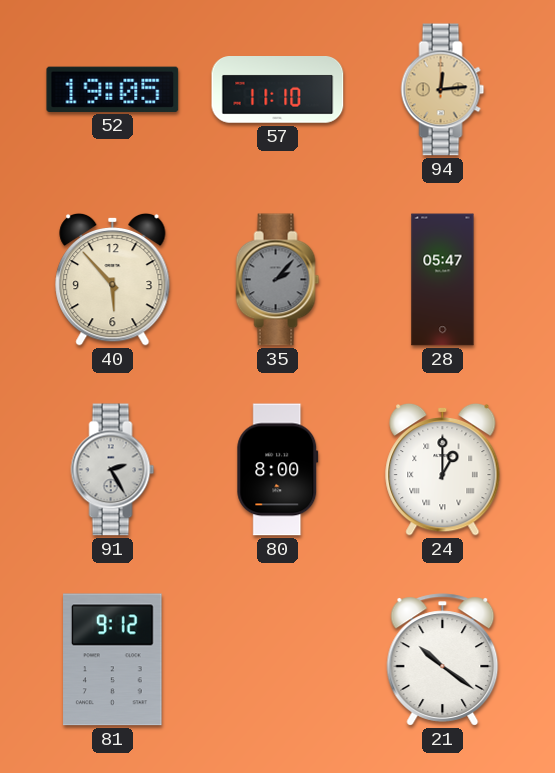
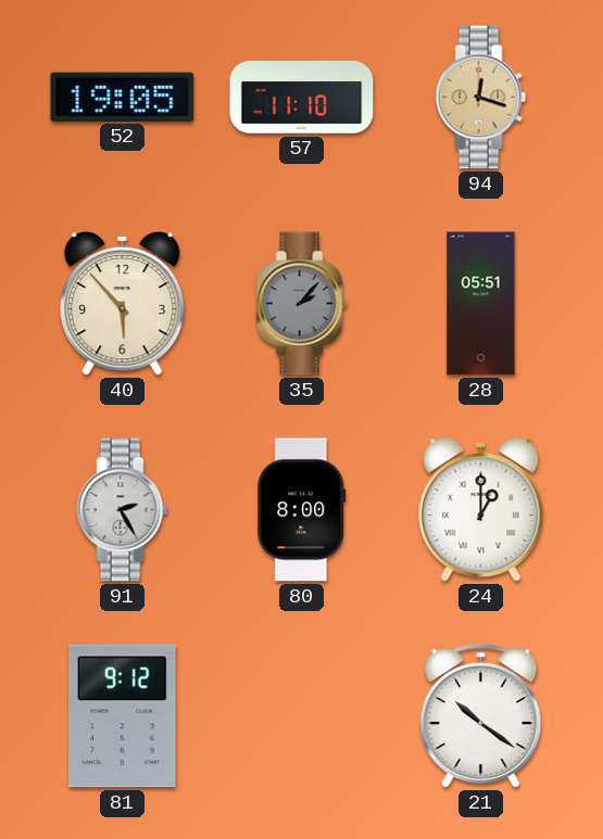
94: 12:14 -> 12:18 (481, 98)
28: 05:47 -> 05:51 (481, 304)
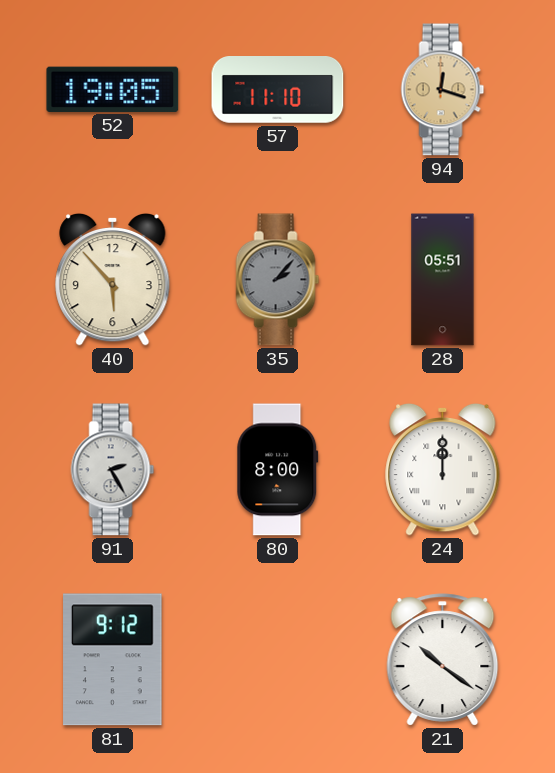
24: 1:00 -> 12:00 (443, 469)
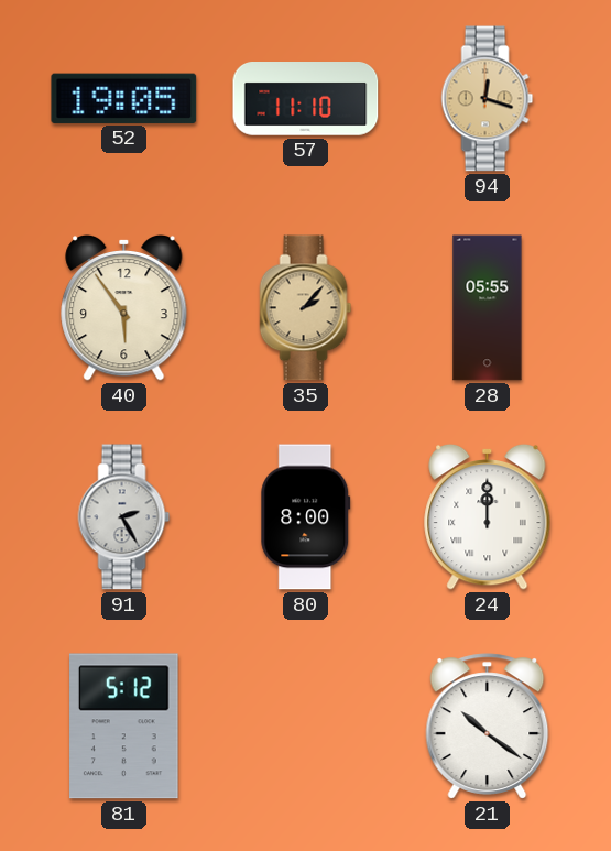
40: 5:53 -> 5:54 (124, 307)
35 dial: grey -> champagne (306, 308)
28: 05:51 -> 05:55 (488, 308)
81: 9:12 -> 5:12 (124, 727)
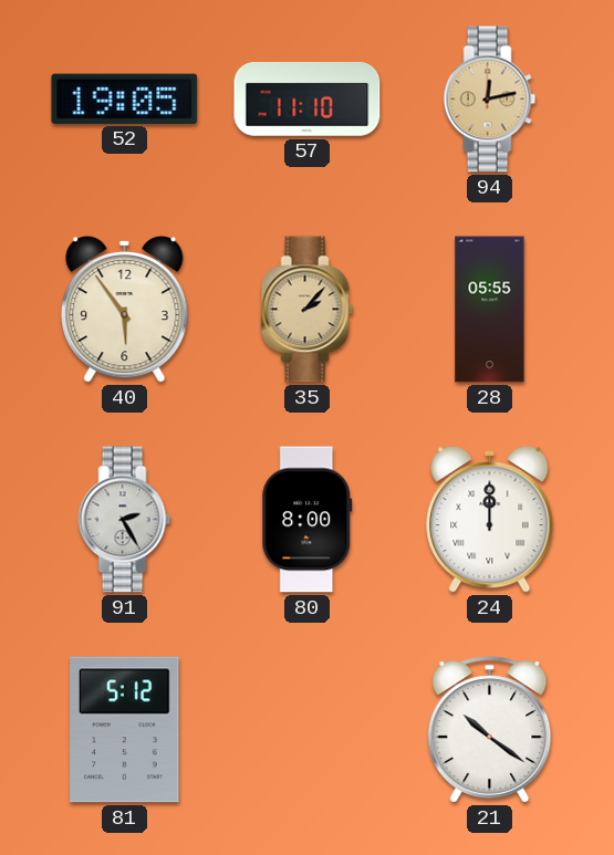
94: 12:18 -> 12:13 (490, 100)
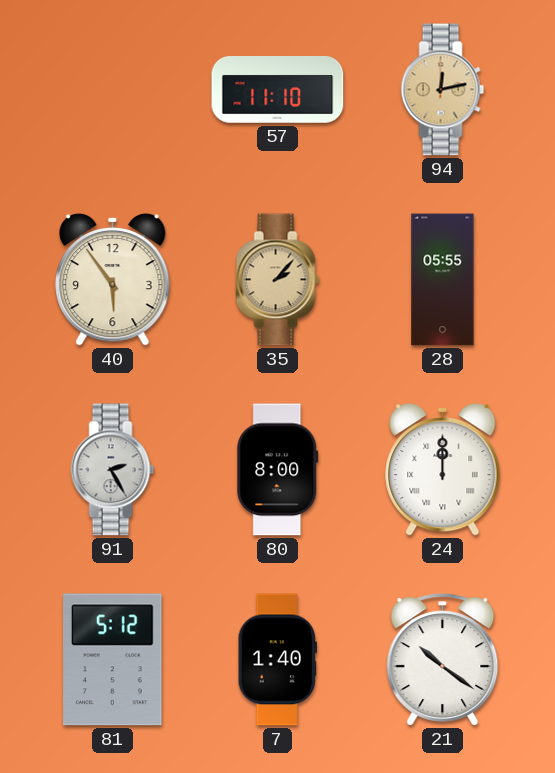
52: 19:05 -> none (125, 98)
7: none -> 1:40 (277, 660)
